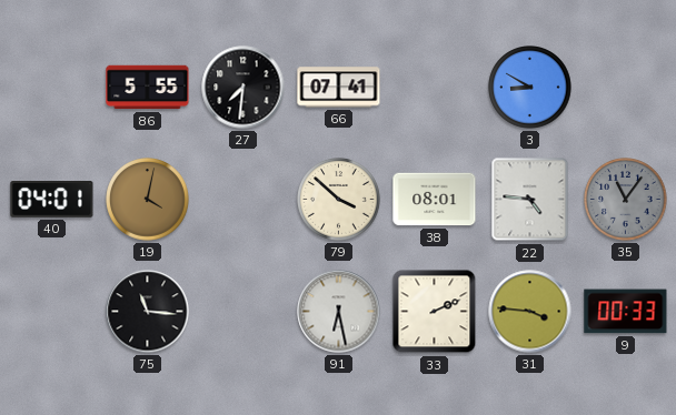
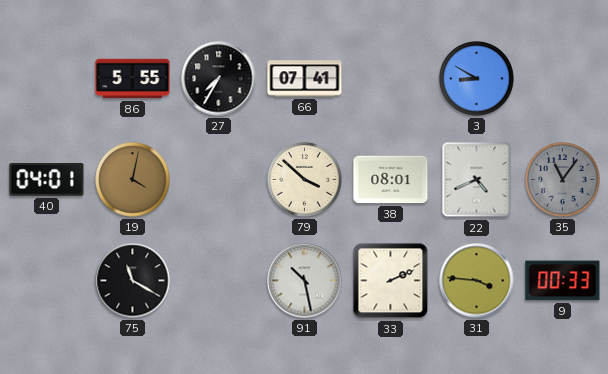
27: 7:31 -> 7:35 (219, 79)
22: 4:46 -> 4:41 (477, 180)
75: 11:16 -> 11:20 (133, 281)
91: 6:28 -> 10:28 (305, 281)
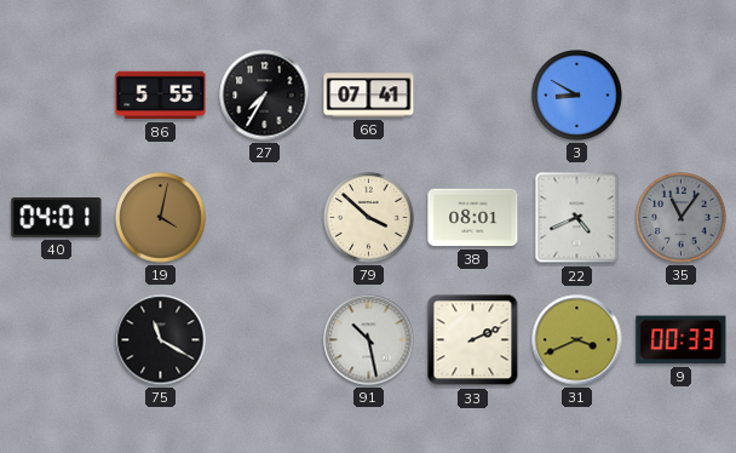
31: 3:46 -> 3:41 (577, 340)
